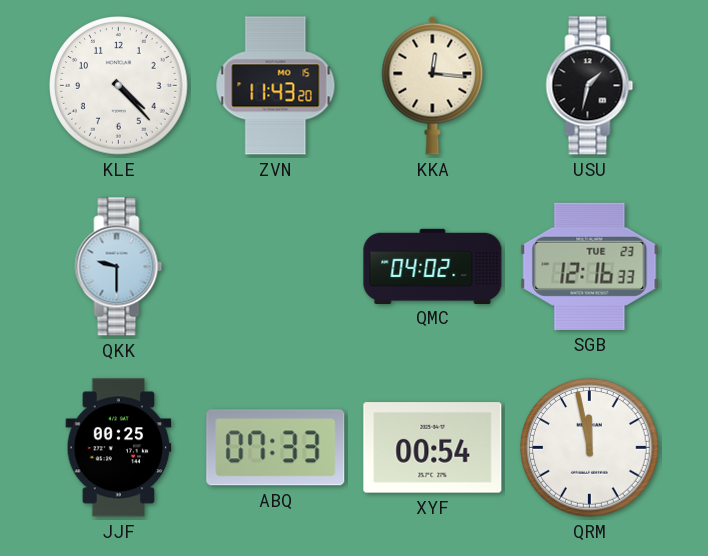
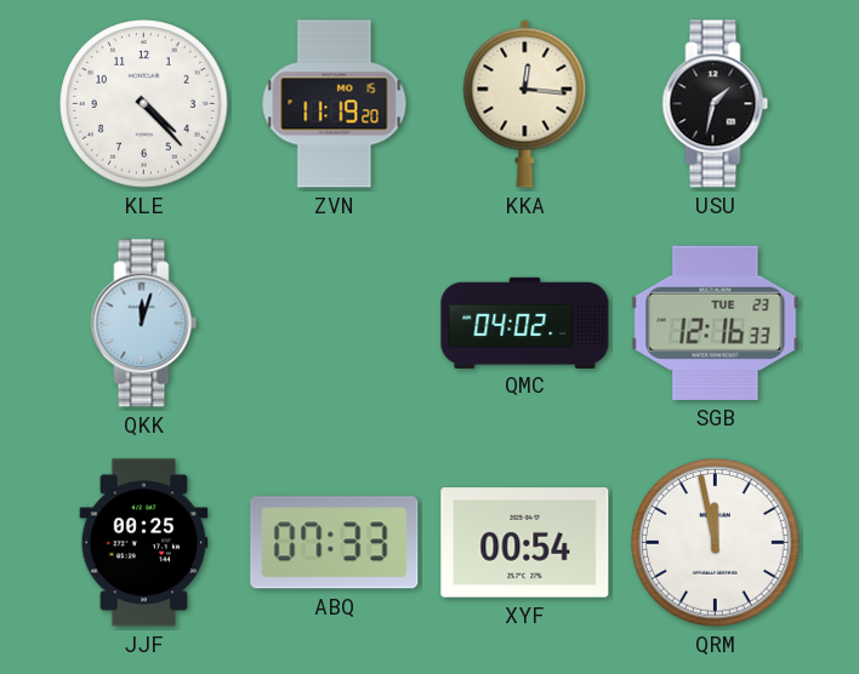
ZVN: 11:43 -> 11:19 (335, 104)
QKK: 9:30 -> 12:03 (144, 324)
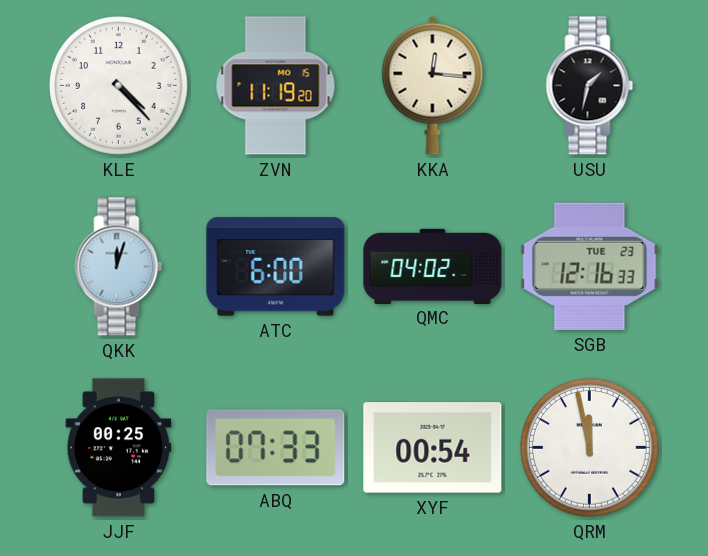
ATC: none -> 6:00 (276, 267)
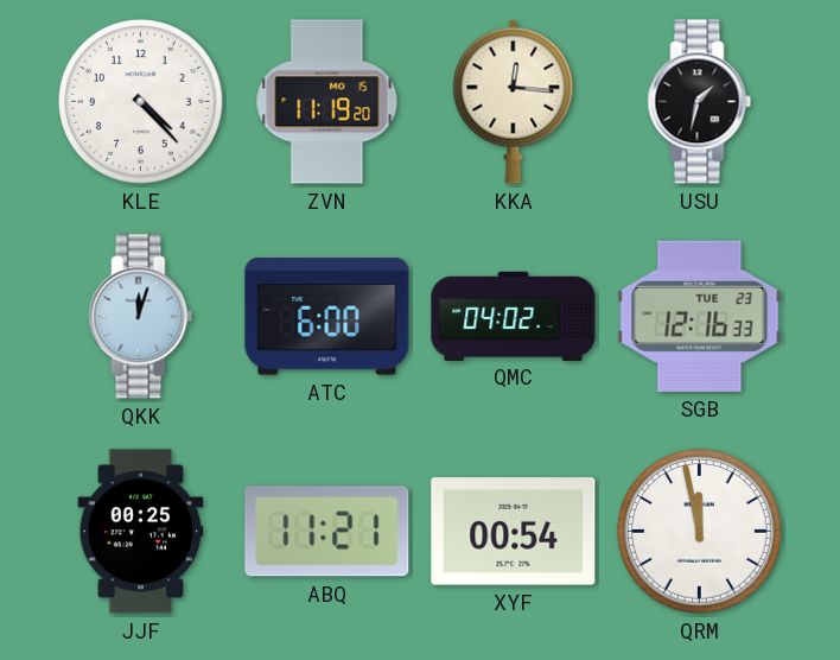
ABQ: 07:33 -> 11:21 (327, 532)
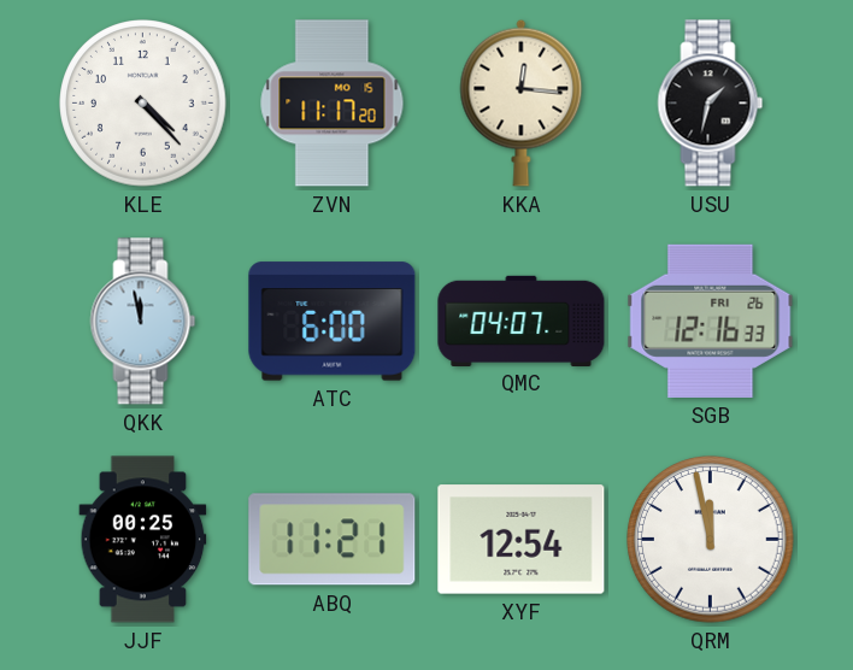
ZVN: 11:19 -> 11:17 (333, 104)
QKK: 12:03 -> 11:58 (143, 322)
QMC: 04:02 -> 04:07 (522, 321)
SGB date: TUE 23 -> FRI 26 (711, 321)
XYF: 00:54 -> 12:54 (522, 540)
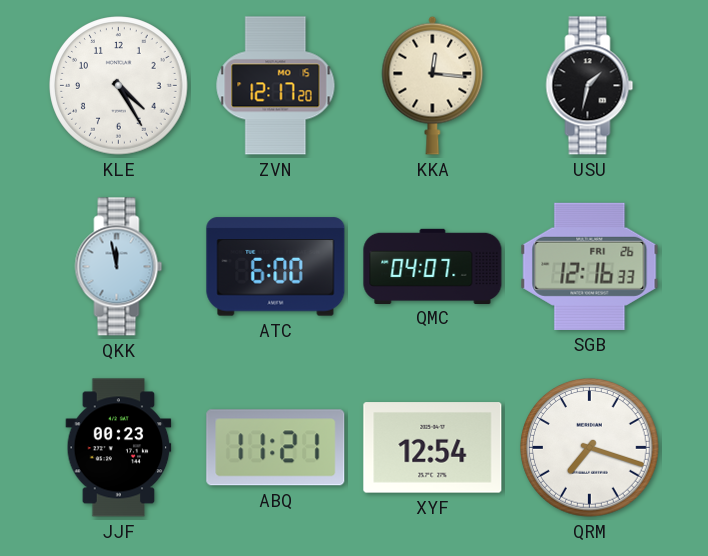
KLE: 4:23 -> 4:25 (119, 86)
ZVN: 11:17 -> 12:17 (276, 86)
JJF: 00:25 -> 00:23 (119, 448)
QRM: 11:58 -> 7:18 (590, 448)
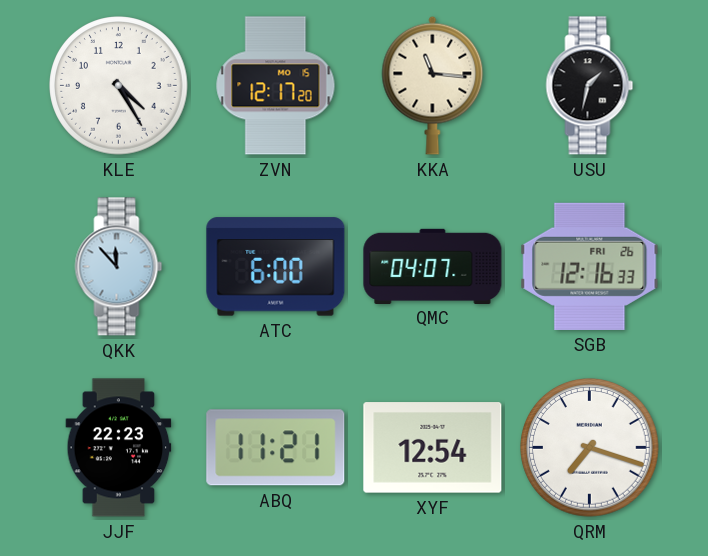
KKA: 12:16 -> 11:16 (433, 85)
QKK: 11:58 -> 11:53 (119, 267)
JJF: 00:23 -> 22:23 (119, 448)
